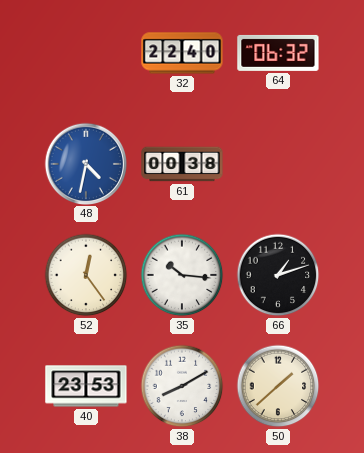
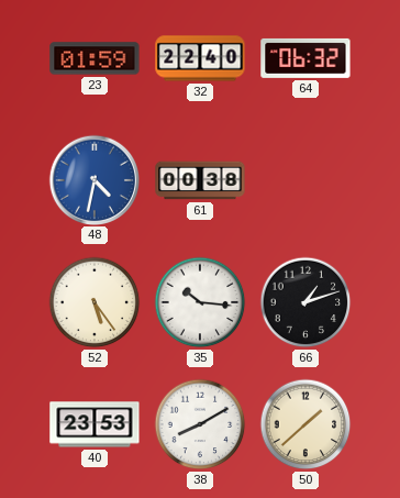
23: none -> 01:59 (95, 58)
52: 12:24 -> 5:24 (95, 302)
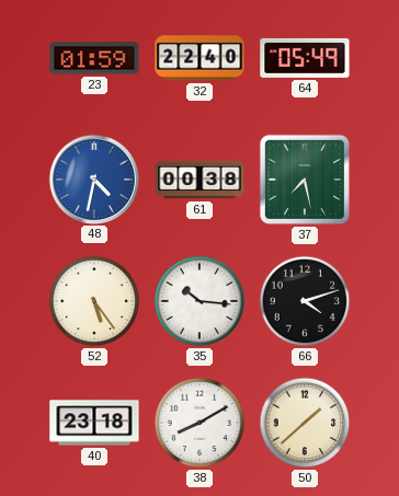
64: 06:32 -> 05:49 (305, 58)
37: none -> 7:28 (305, 180)
66: 1:12 -> 4:12 (305, 301)
40: 23:53 -> 23:18 (94, 423)
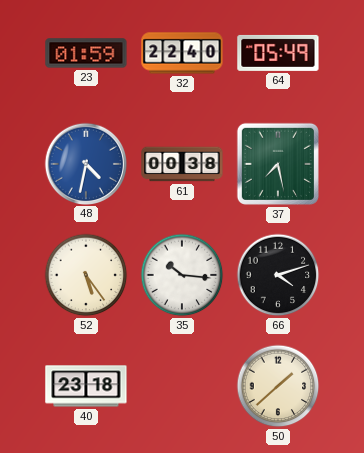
38: 8:10 -> none (200, 423)
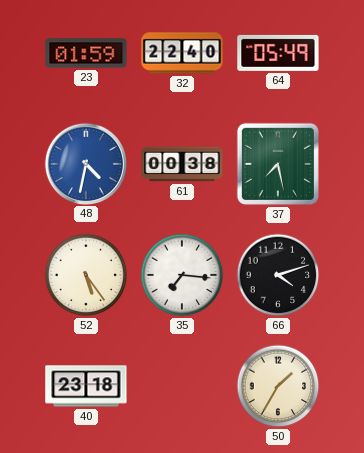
35: 10:16 -> 7:16 (182, 275)
50: 1:38 -> 1:35 (278, 386)
